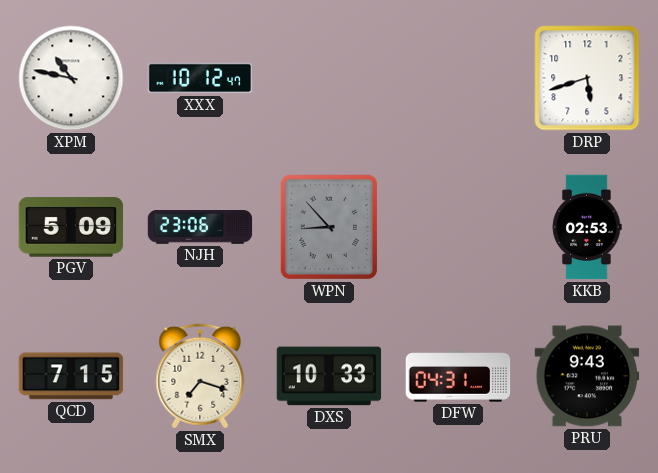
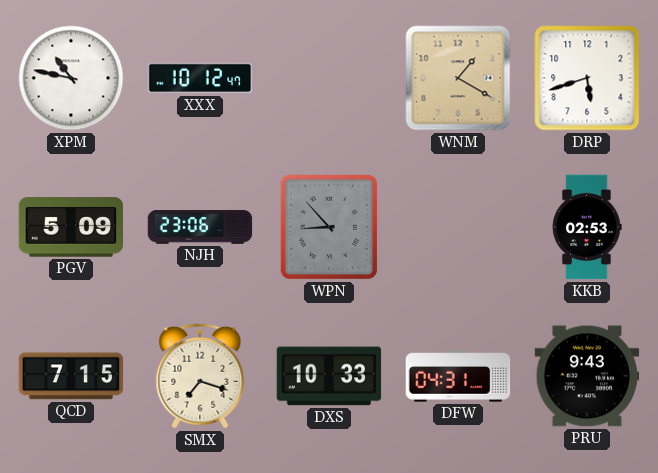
WNM: none -> 1:20 (458, 78)
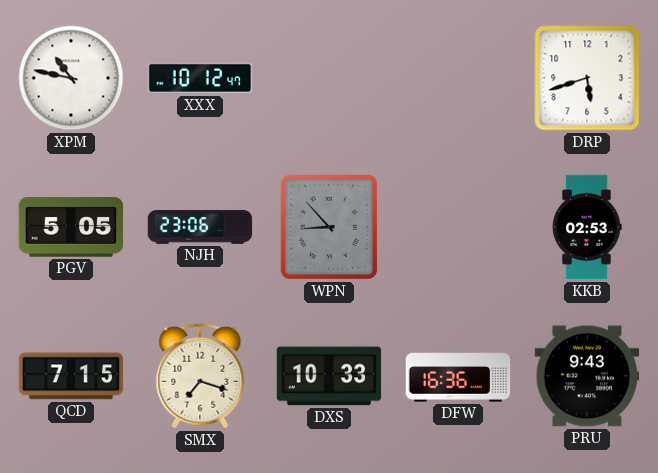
WNM: 1:20 -> none (458, 78)
PGV: 5:09 -> 5:05 (71, 227)
DFW: 04:31 -> 16:36 (458, 376)
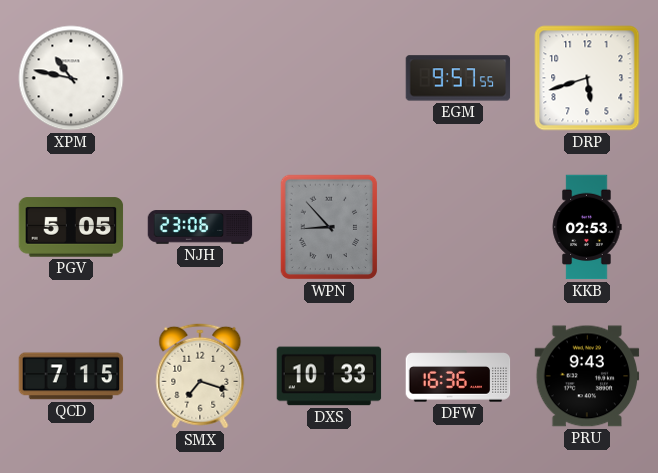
XXX: 10:12 -> none (200, 78)
EGM: none -> 9:57 (458, 78)
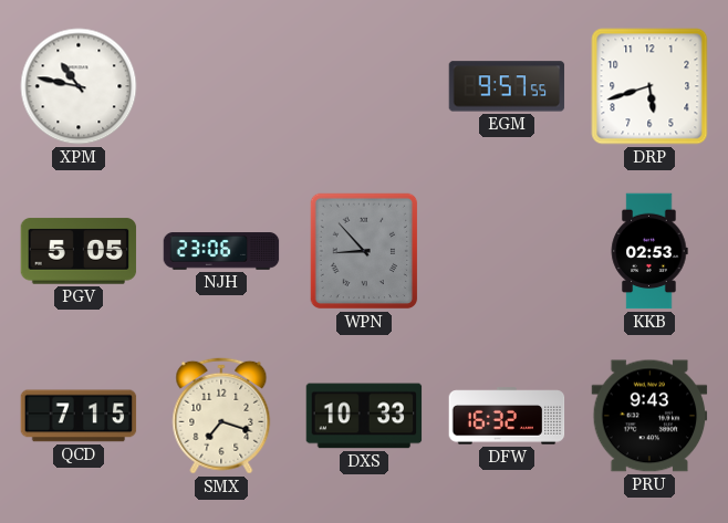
DFW: 16:36 -> 16:32 (507, 416)
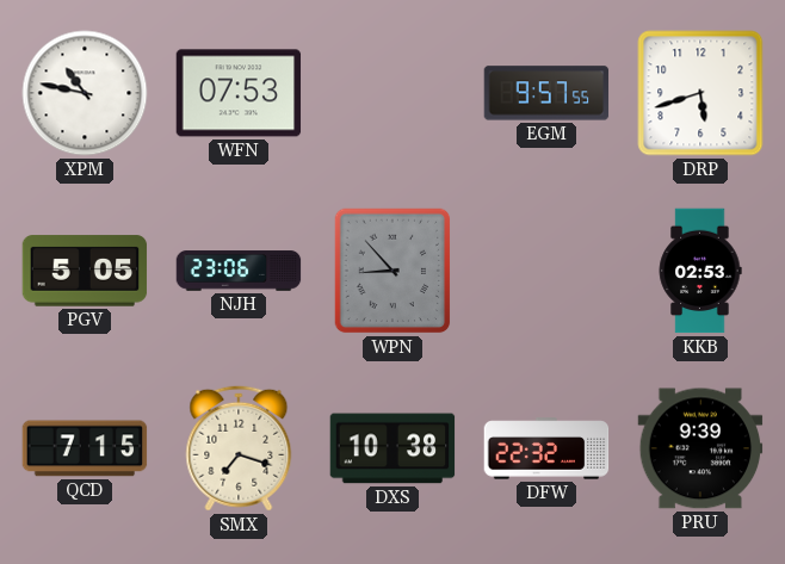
WFN: none -> 07:53 (239, 93)
DXS: 10:33 -> 10:38 (392, 448)
DFW: 16:32 -> 22:32 (546, 448)
PRU: 9:43 -> 9:39 (700, 448)
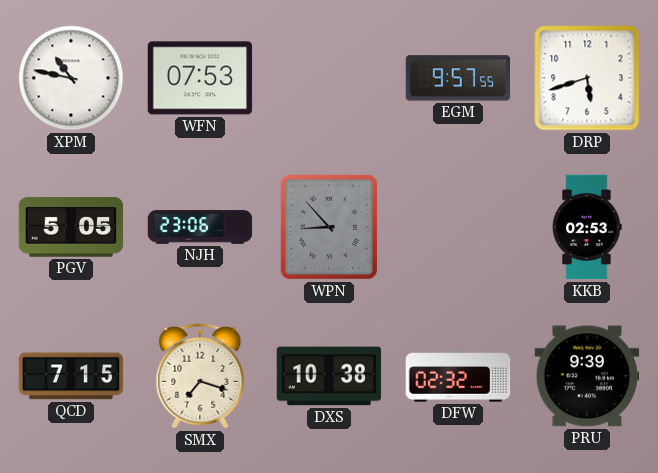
DFW: 22:32 -> 02:32 (458, 376)
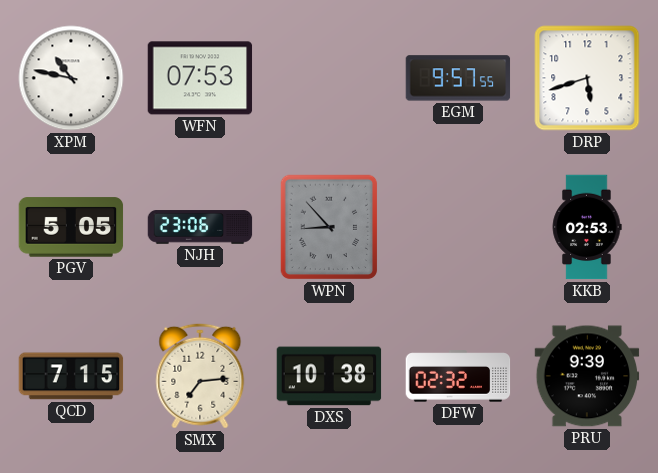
SMX: 7:18 -> 7:14 (200, 376)
